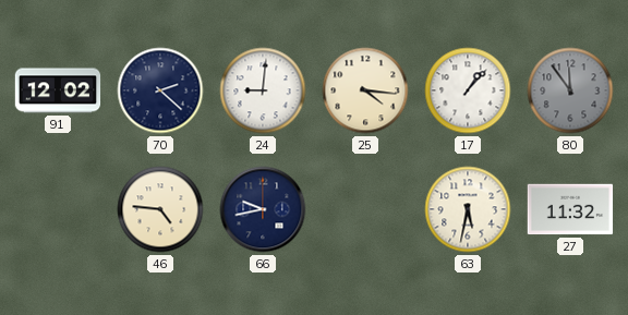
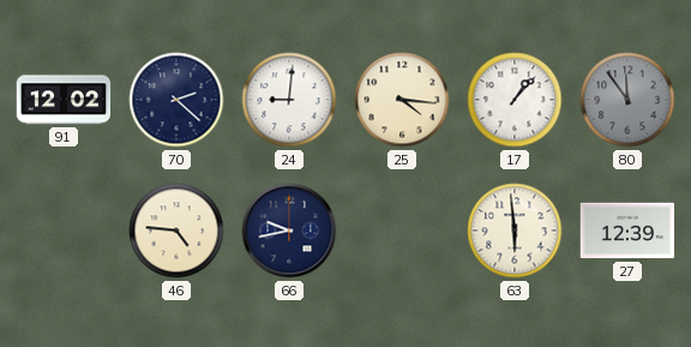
63: 5:32 -> 5:59 (515, 231)
27: 11:32 -> 12:39 (627, 231)
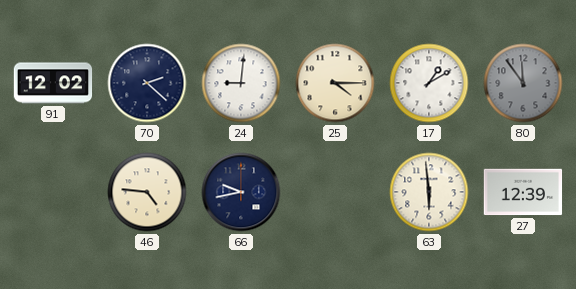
25: 4:16 -> 4:15 (335, 83)
17: 1:07 -> 1:10 (429, 83)
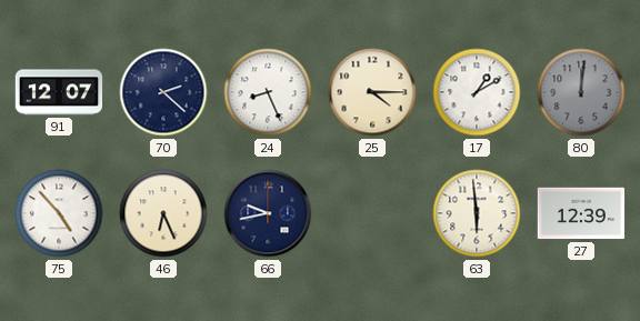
91: 12:02 -> 12:07 (59, 92)
24: 9:01 -> 8:26 (268, 92)
80: 11:54 -> 12:01 (581, 92)
75: none -> 4:53 (59, 213)
46: 4:46 -> 6:26 (163, 213)
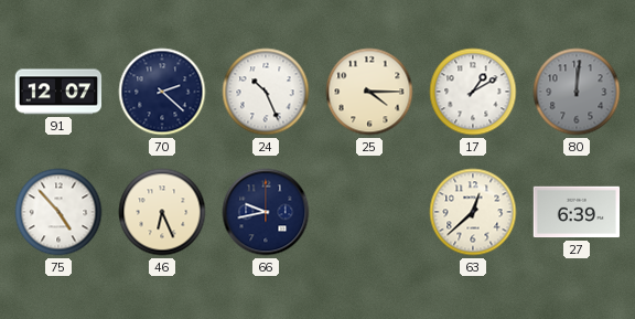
24: 8:26 -> 10:26 (266, 92)
63: 5:59 -> 12:38 (473, 212)
27: 12:39 -> 6:39 (577, 212)
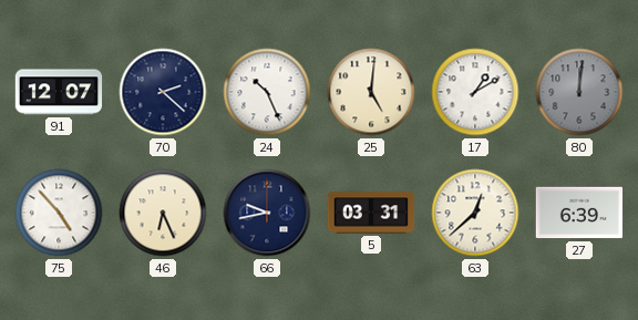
25: 4:15 -> 5:01 (371, 92)
5: none -> 03:31 (371, 213)
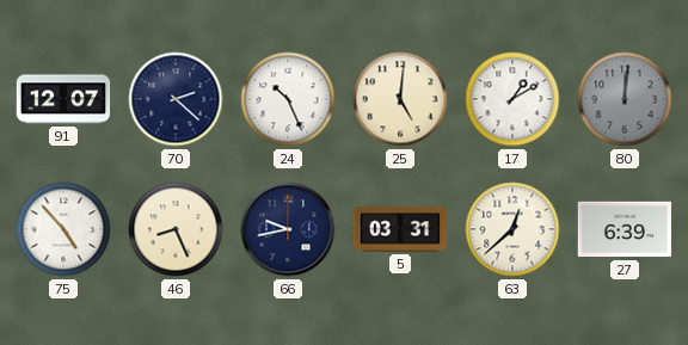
46: 6:26 -> 8:26 (176, 229)
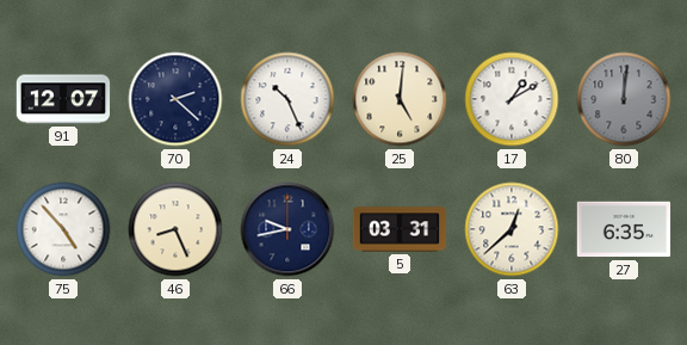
27: 6:39 -> 6:35 (624, 229)
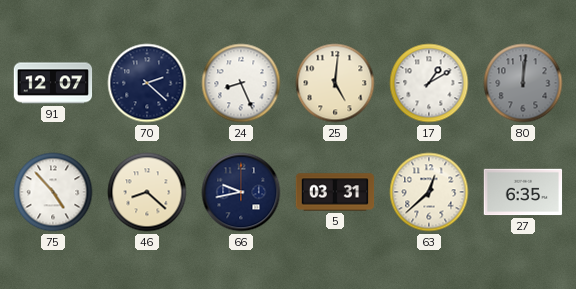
24: 10:26 -> 8:26 (241, 83)
46: 8:26 -> 8:22 (147, 192)
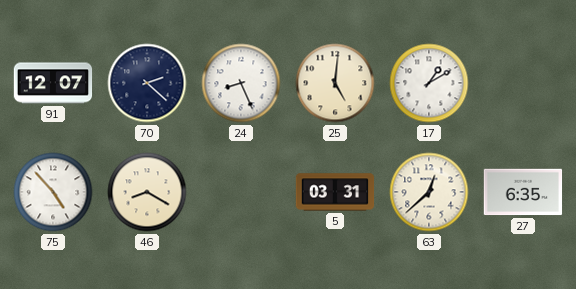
80: 12:01 -> none (523, 83)
46: 8:22 -> 8:20 (147, 192)
66: 9:43 -> none (241, 192)
